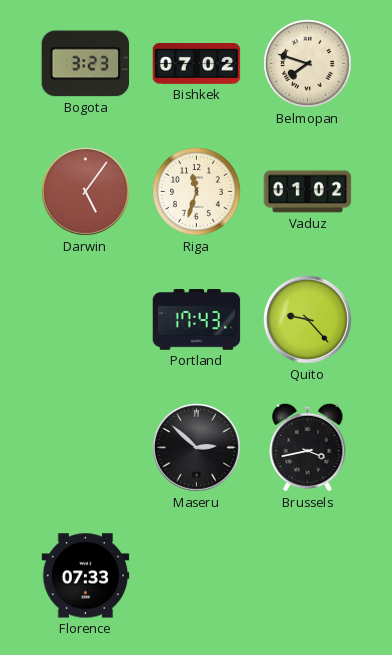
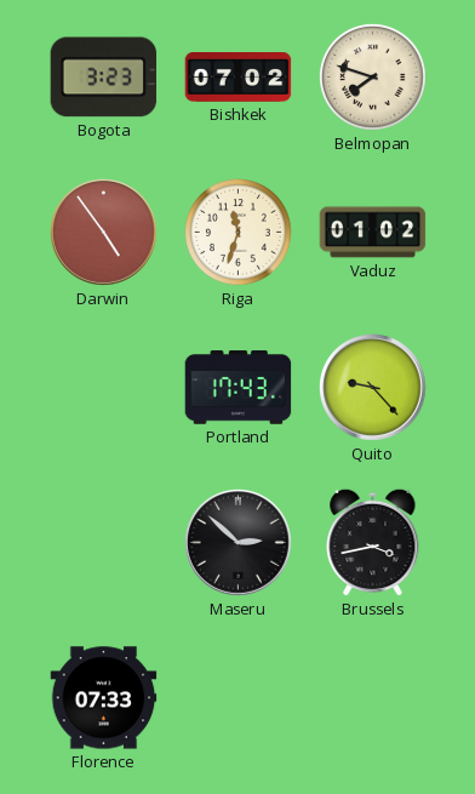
Darwin: 5:06 -> 4:54 (104, 233)
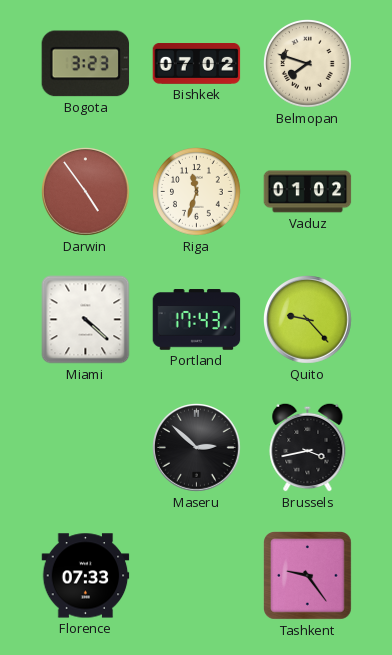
Miami: none -> 4:22 (86, 320)
Tashkent: none -> 9:24 (308, 576)
